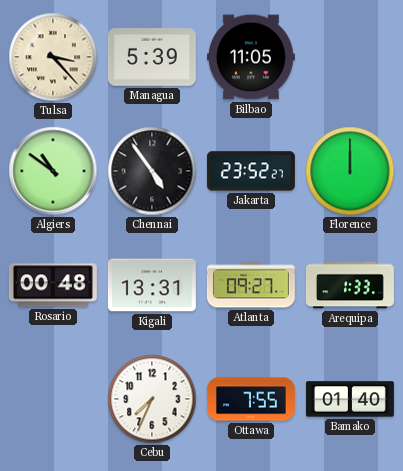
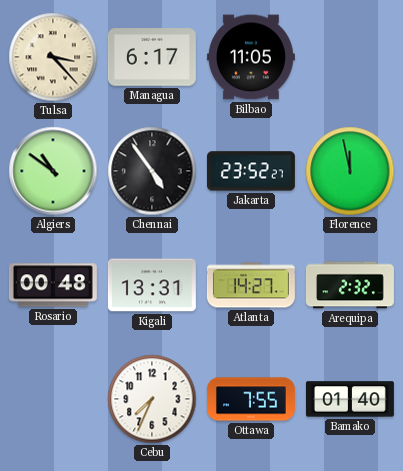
Managua: 5:39 -> 6:17 (152, 57)
Florence: 12:00 -> 11:58 (350, 171)
Atlanta: 09:27 -> 14:27 (251, 285)
Arequipa: 1:33 -> 2:32 (350, 285)
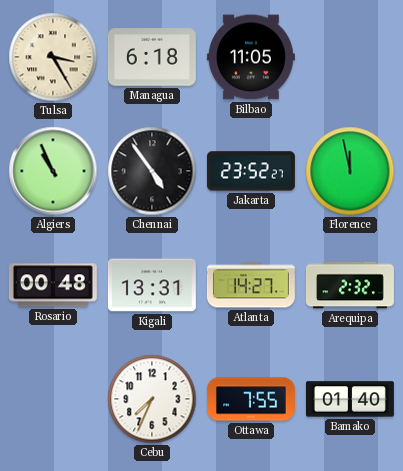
Tulsa: 3:23 -> 3:25 (53, 57)
Managua: 6:17 -> 6:18 (152, 57)
Algiers: 10:51 -> 10:56 (53, 171)
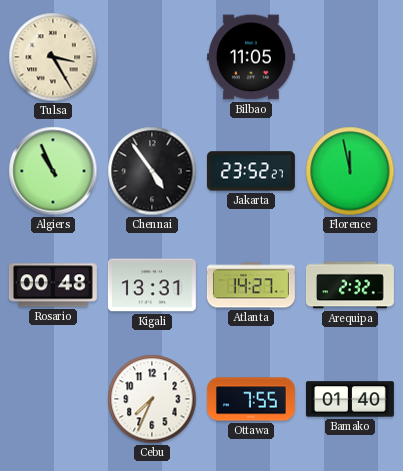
Managua: 6:18 -> none (152, 57)
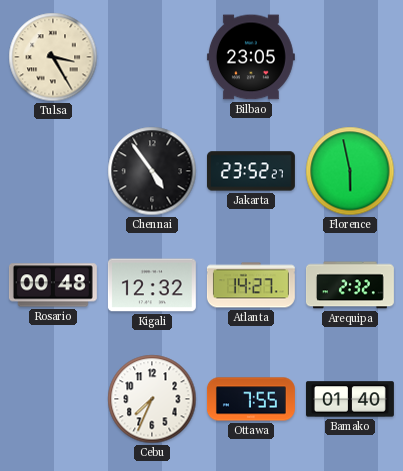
Bilbao: 11:05 -> 23:05 (251, 57)
Algiers: 10:56 -> none (53, 171)
Florence: 11:58 -> 5:58 (350, 171)
Kigali: 13:31 -> 12:32 (152, 285)
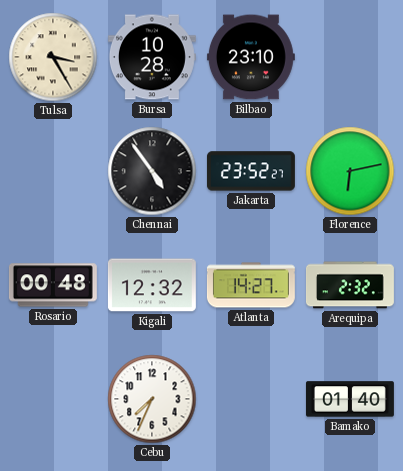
Bursa: none -> 10:28 (152, 57)
Bilbao: 23:05 -> 23:10 (251, 57)
Florence: 5:58 -> 6:13 (350, 171)
Ottawa: 7:55 -> none (251, 399)
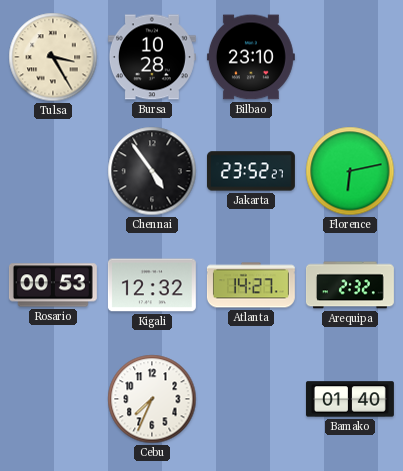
Rosario: 00:48 -> 00:53 (53, 285)
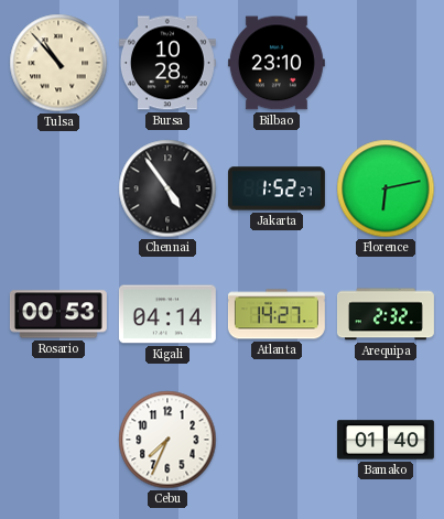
Tulsa: 3:25 -> 10:53 (58, 63)
Jakarta: 23:52 -> 1:52 (277, 188)
Kigali: 12:32 -> 04:14 (167, 314)
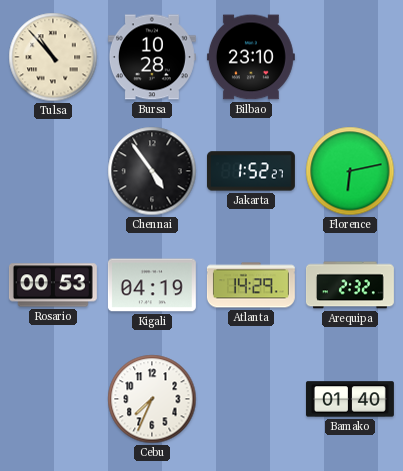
Kigali: 04:14 -> 04:19 (152, 285)
Atlanta: 14:27 -> 14:29 (251, 285)
